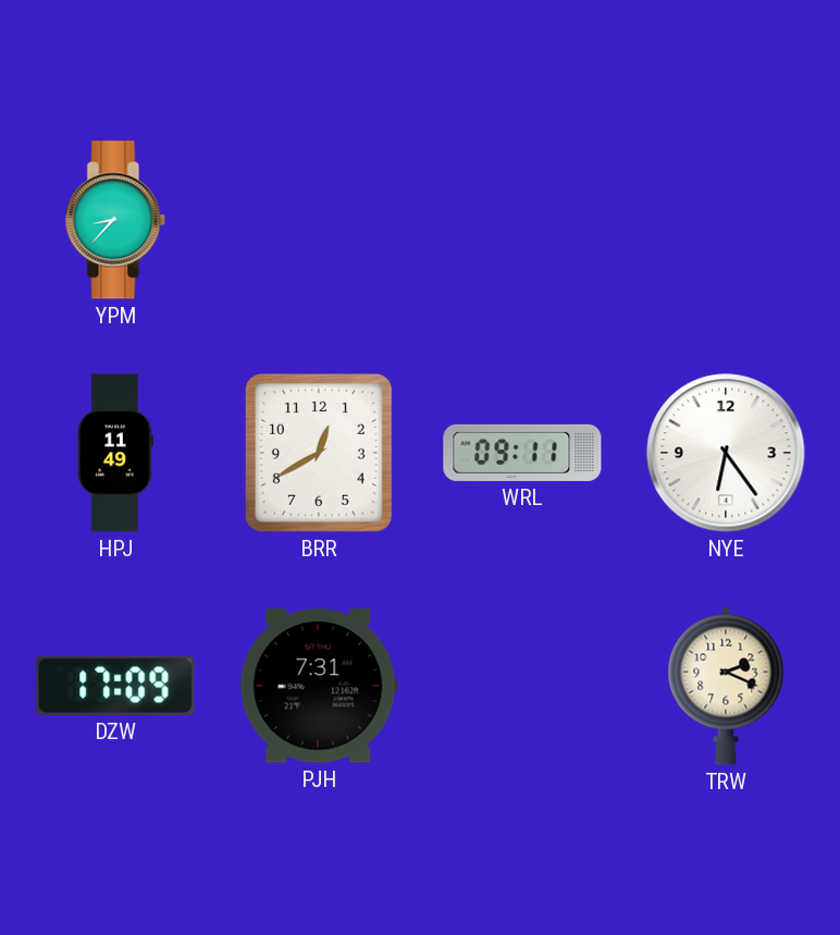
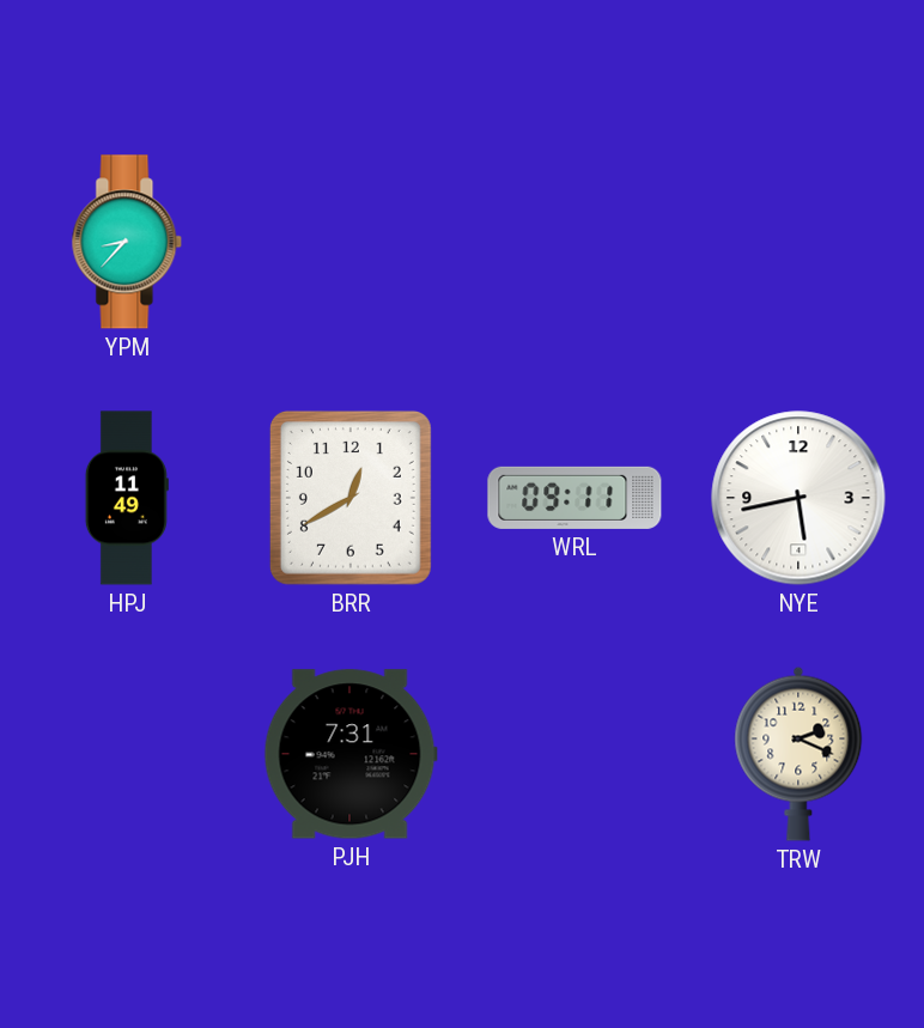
NYE: 6:24 -> 5:43 (798, 498)
DZW: 17:09 -> none (115, 686)
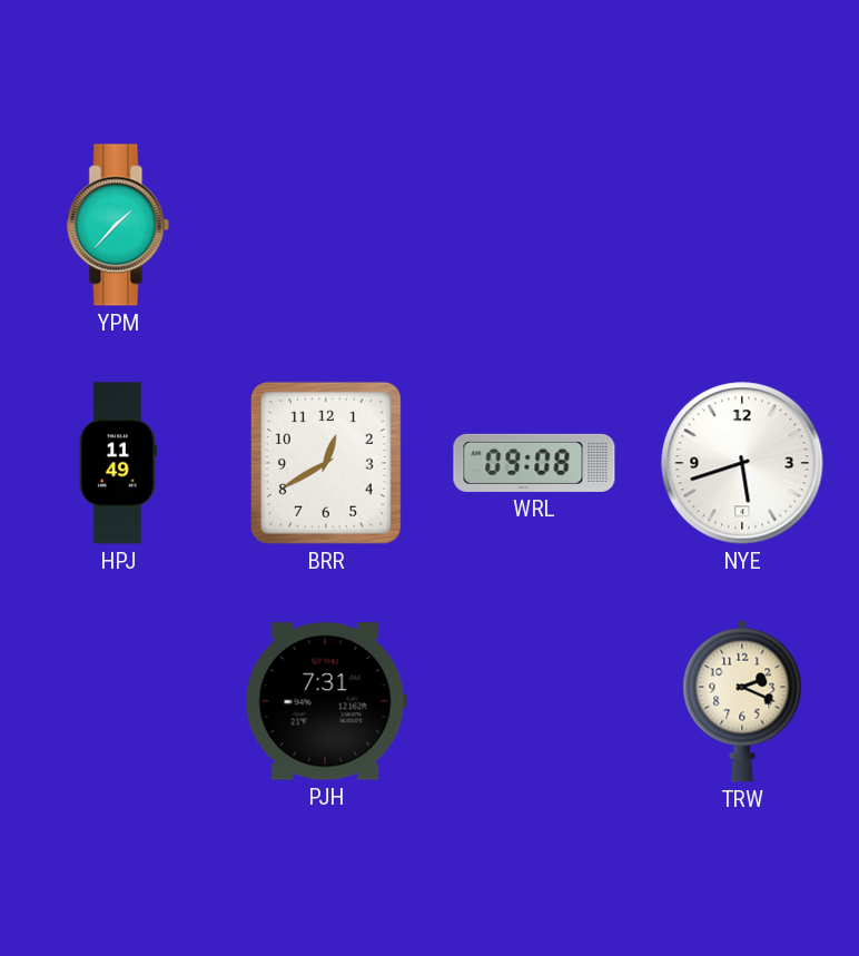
YPM: 8:37 -> 1:37 (118, 225)
WRL: 09:11 -> 09:08 (534, 463)
NYE: 5:43 -> 5:42 (742, 463)
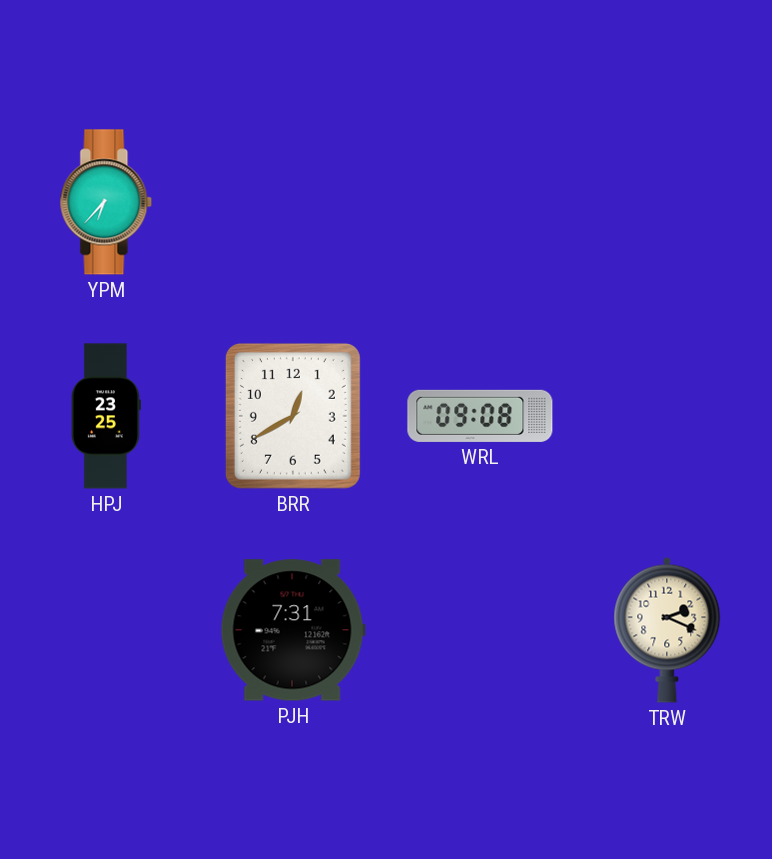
YPM: 1:37 -> 6:37 (106, 202)
HPJ: 11:49 -> 23:25 (106, 416)
NYE: 5:42 -> none (742, 463)
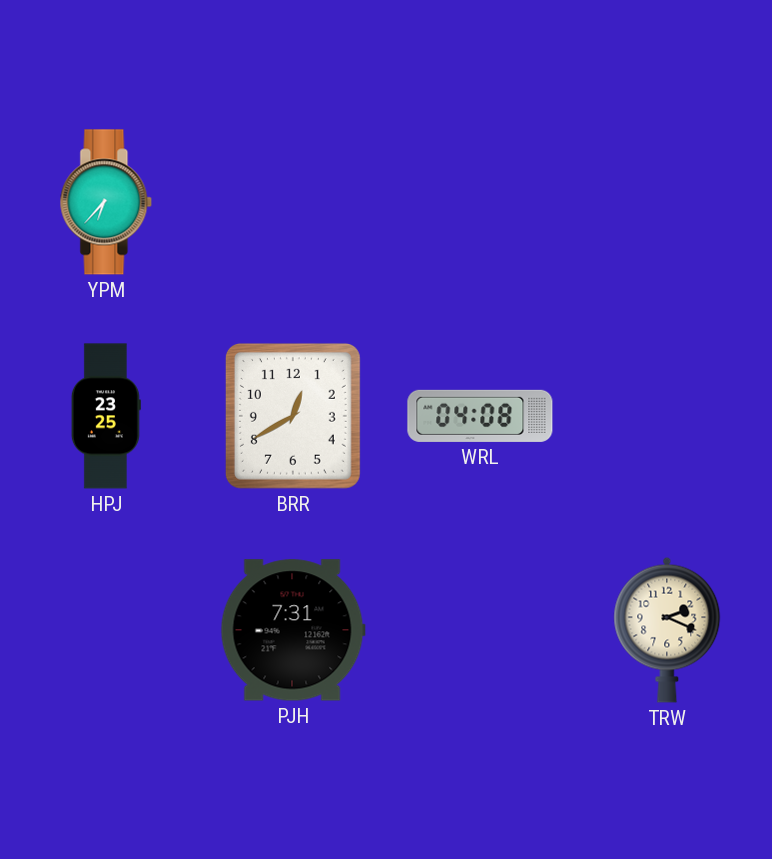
WRL: 09:08 -> 04:08 (480, 416)
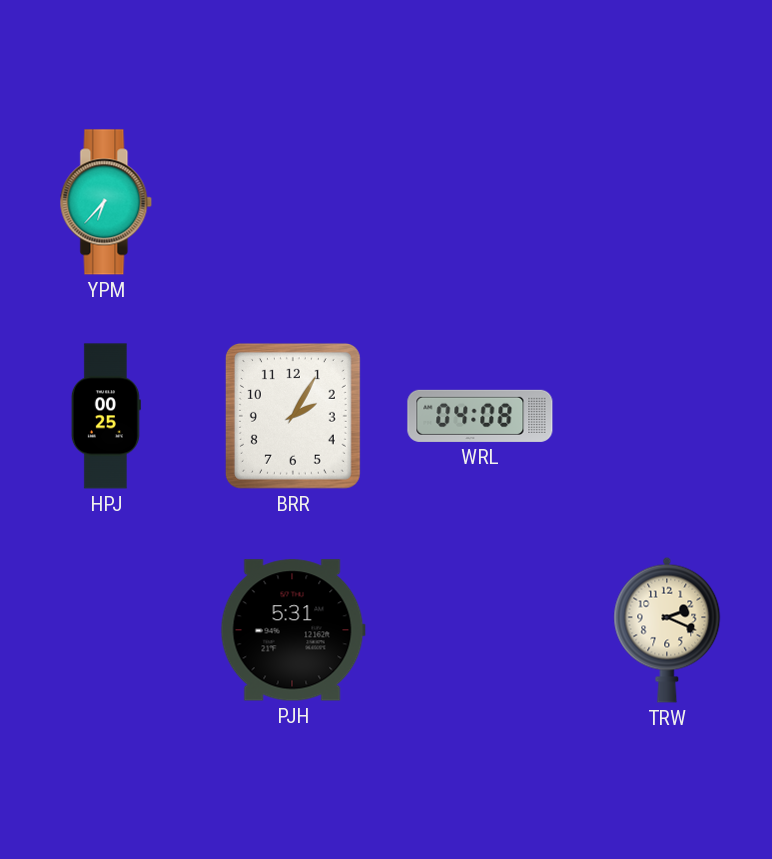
HPJ: 23:25 -> 00:25 (106, 416)
BRR: 12:40 -> 2:05 (293, 416)
PJH: 7:31 -> 5:31 (293, 630)
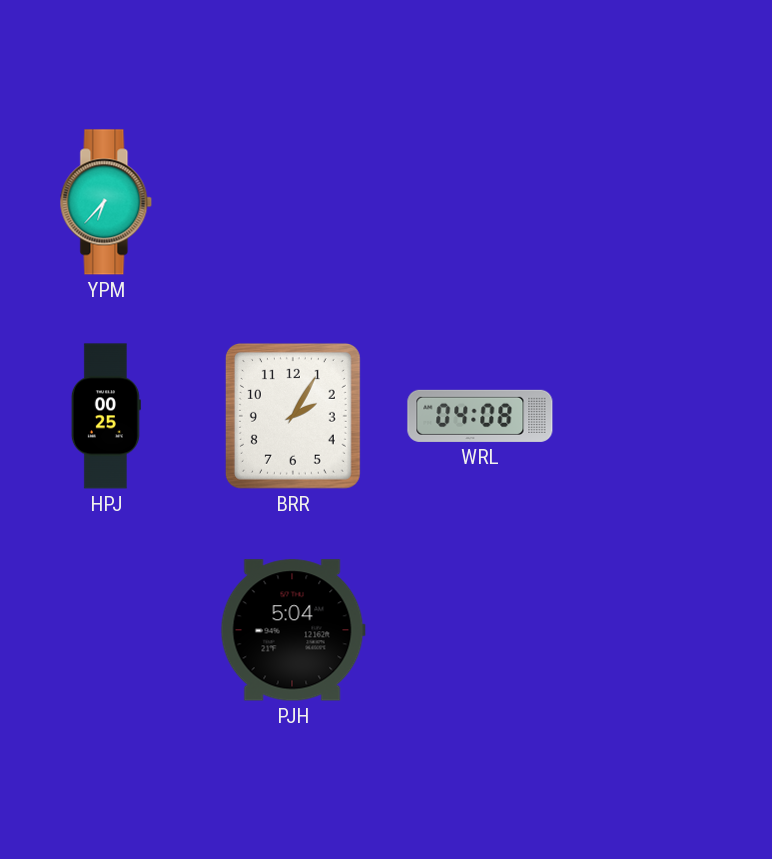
PJH: 5:31 -> 5:04 (293, 630)
TRW: 2:19 -> none (667, 630)
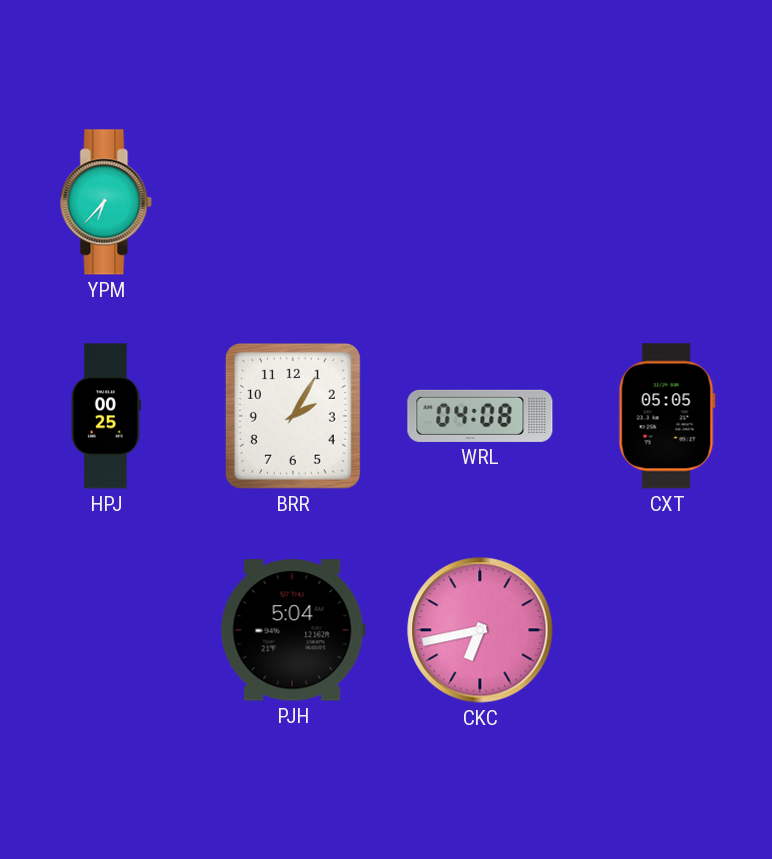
CXT: none -> 05:05 (667, 416)
CKC: none -> 6:43 (480, 630)
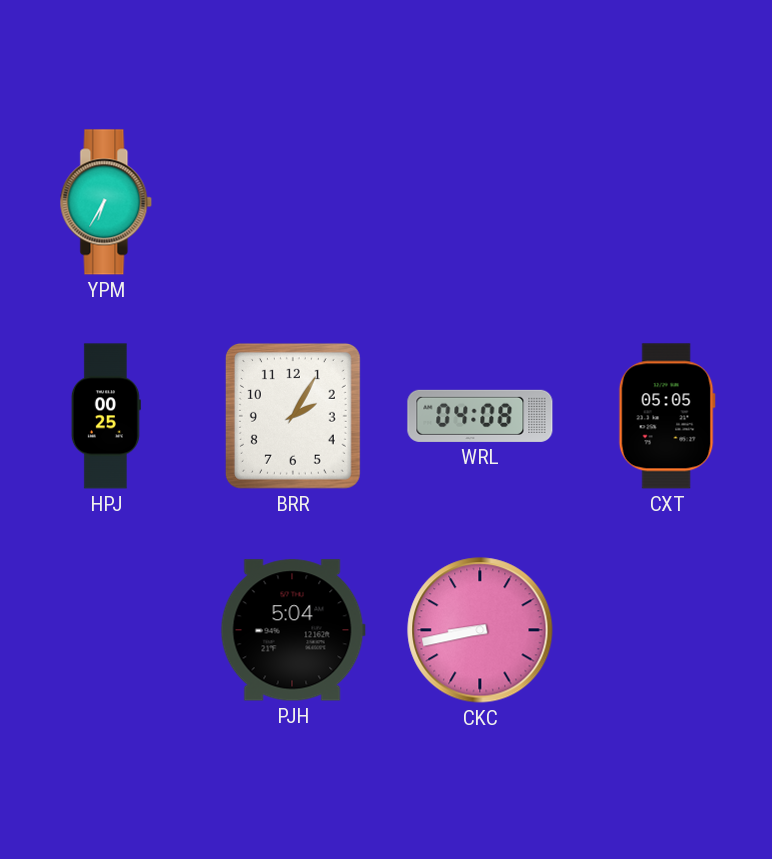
YPM: 6:37 -> 6:35 (106, 202)
CKC: 6:43 -> 8:43 (480, 630)
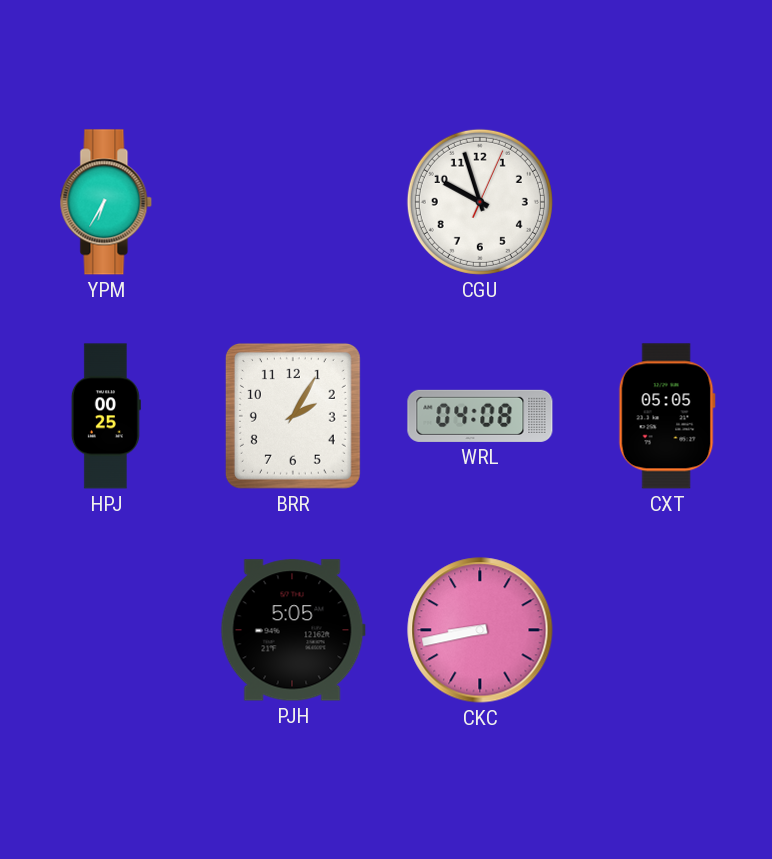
CGU: none -> 9:57 (480, 202)
PJH: 5:04 -> 5:05 (293, 630)
